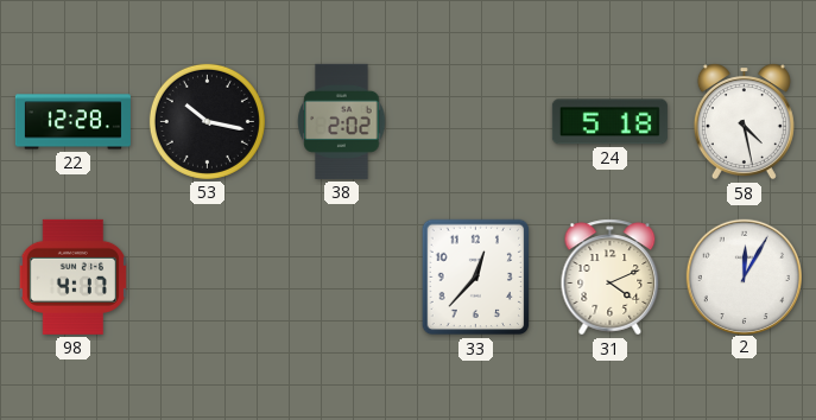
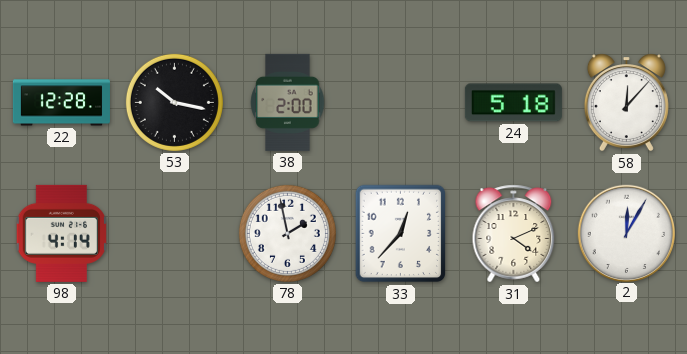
38: 2:02 -> 2:00 (288, 102)
58: 4:28 -> 12:07 (626, 103)
98: 4:17 -> 4:14 (61, 233)
78: none -> 1:58 (287, 233)
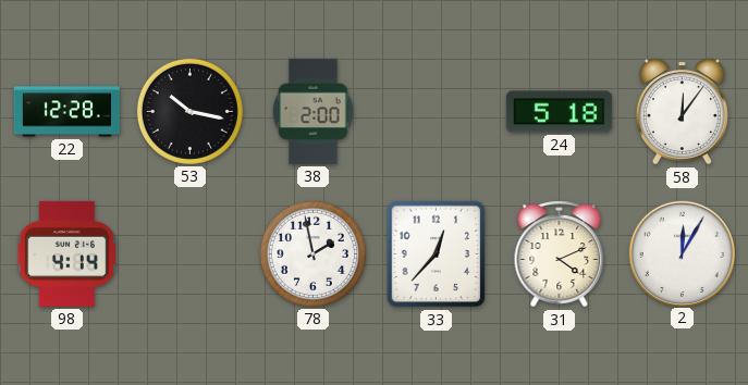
58: 12:07 -> 12:06 (682, 112)
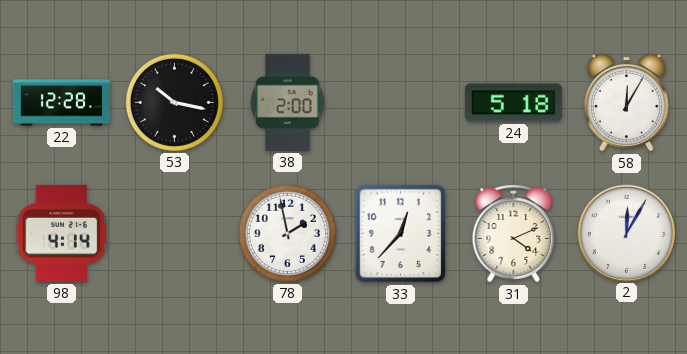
58: 12:06 -> 12:05 (626, 103)
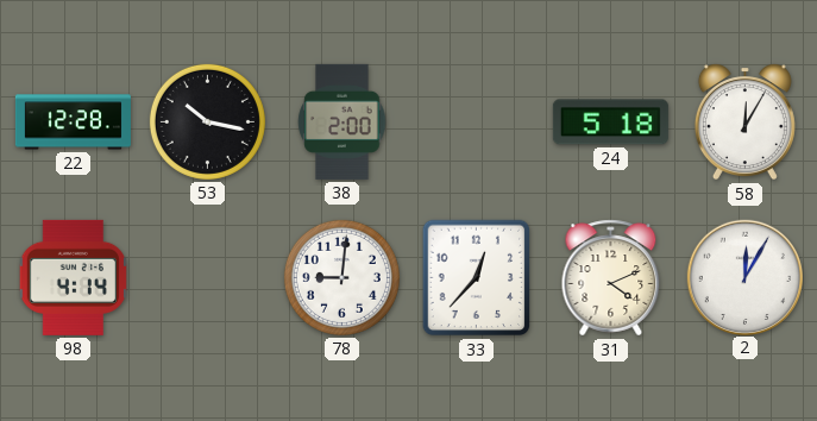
78: 1:58 -> 9:01 (341, 277)
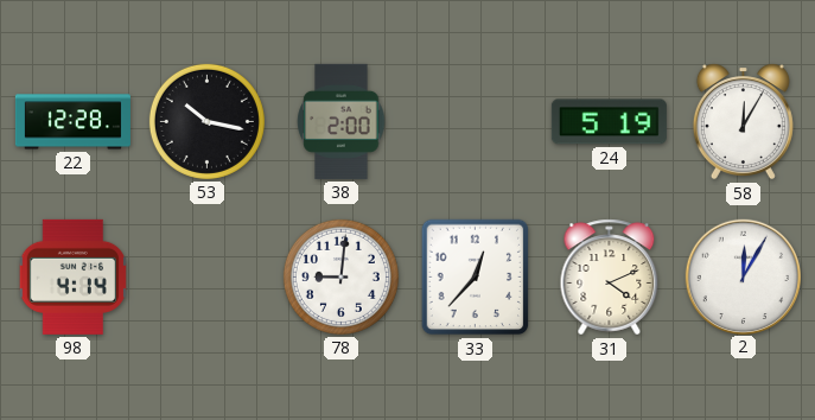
24: 5:18 -> 5:19 (609, 122)
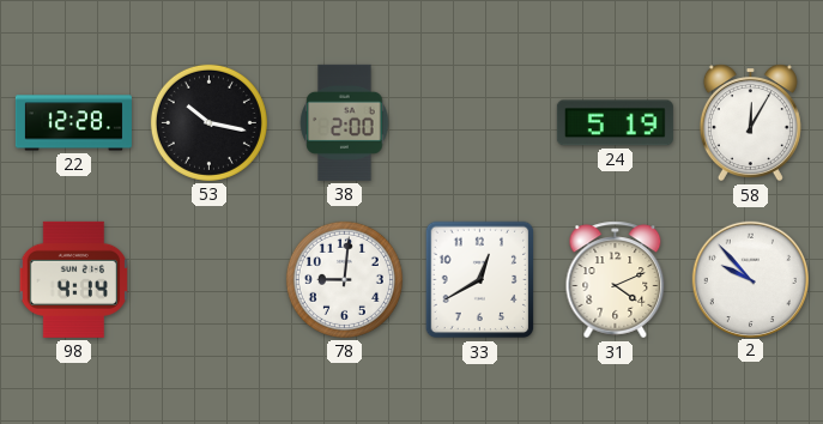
33: 12:37 -> 12:40 (480, 280)
2: 12:05 -> 9:53 (750, 279)
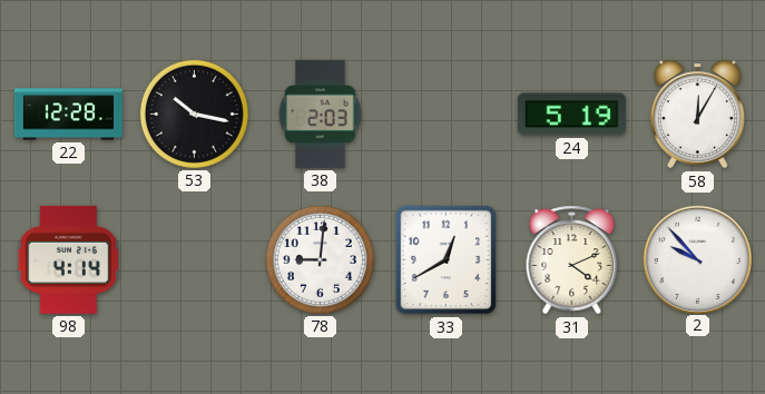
38: 2:00 -> 2:03 (321, 114)
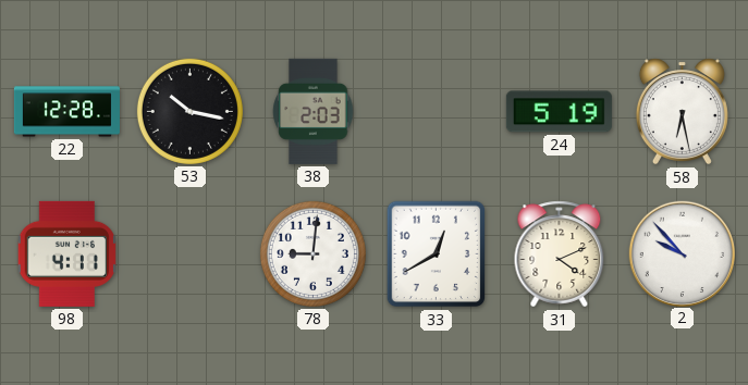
58: 12:05 -> 6:28 (682, 112)
98: 4:14 -> 4:11 (66, 253)
